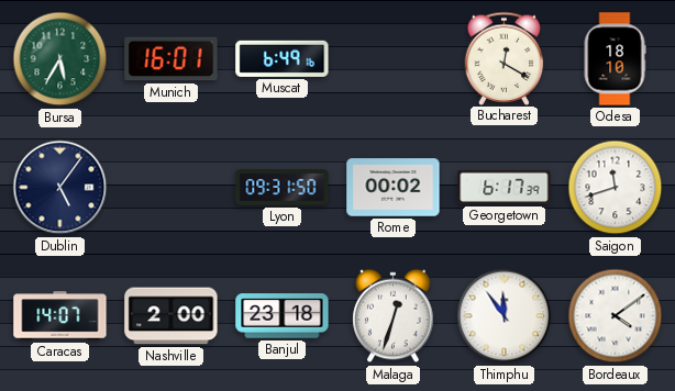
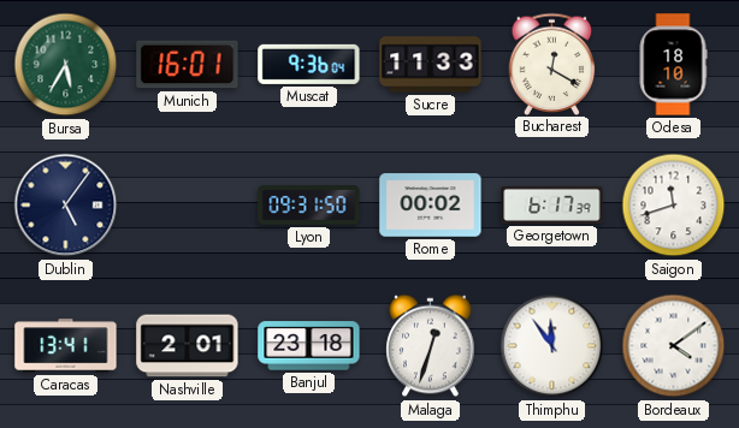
Muscat: 6:49 -> 9:36 (309, 64)
Sucre: none -> 11:33 (431, 65)
Caracas: 14:07 -> 13:41 (66, 346)
Nashville: 2:00 -> 2:01 (188, 346)
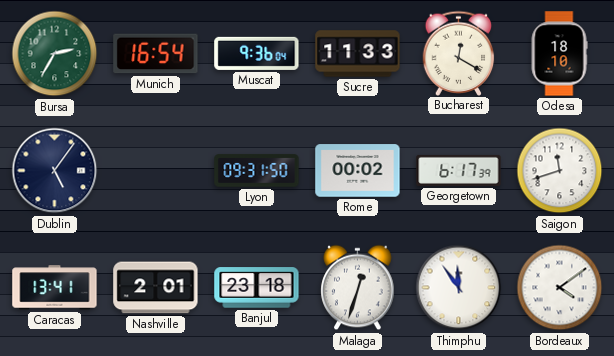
Bursa: 5:35 -> 2:35 (55, 54)
Munich: 16:01 -> 16:54 (156, 54)
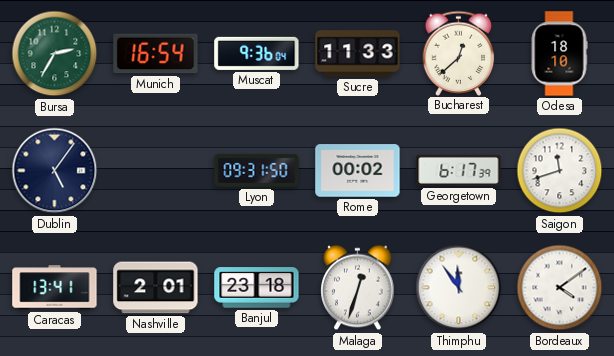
Bucharest: 12:20 -> 12:38 (459, 53)
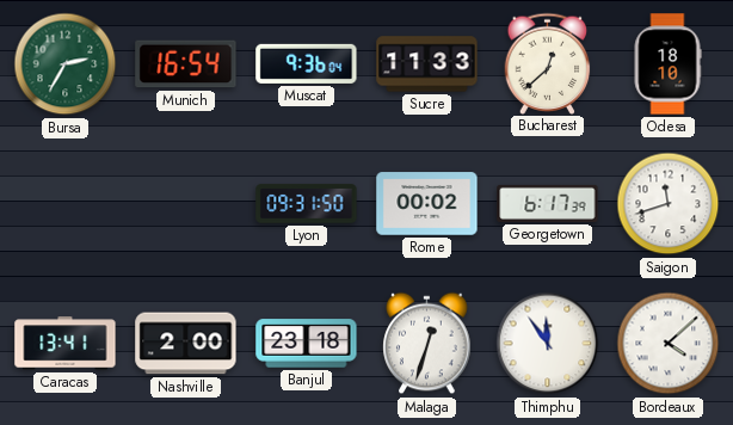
Dublin: 5:06 -> none (55, 171)
Nashville: 2:01 -> 2:00 (186, 344)
Bordeaux: 4:09 -> 4:08 (669, 344)
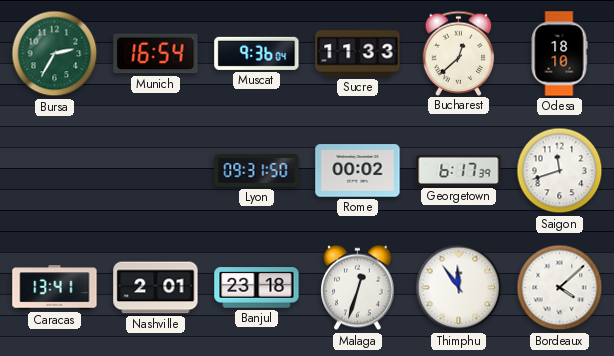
Nashville: 2:00 -> 2:01 (156, 288)
